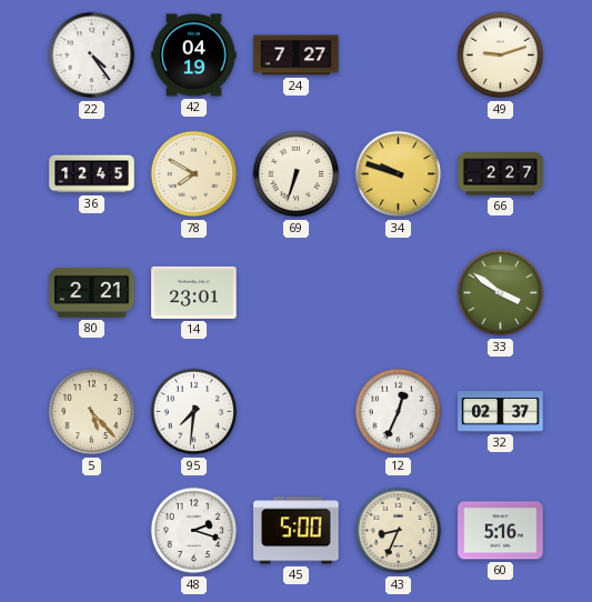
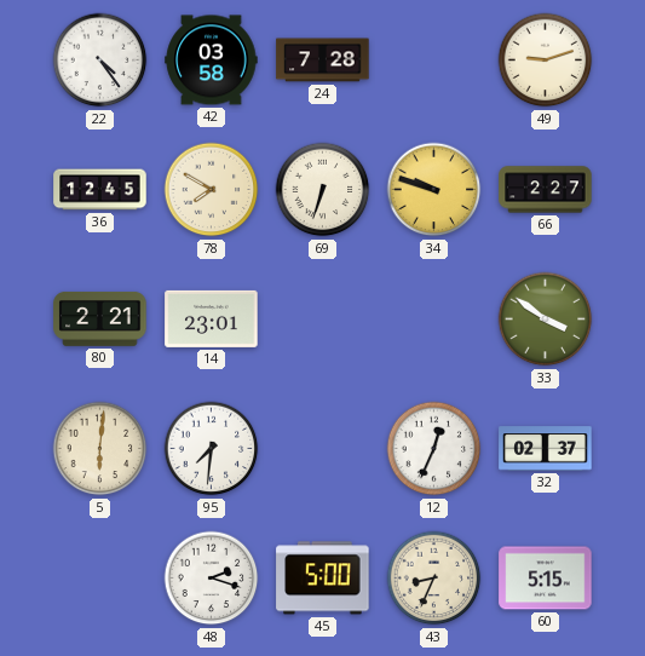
42: 04:19 -> 03:58 (212, 61)
24: 7:27 -> 7:28 (323, 61)
5: 5:23 -> 6:01 (100, 449)
60: 5:16 -> 5:15 (546, 579)
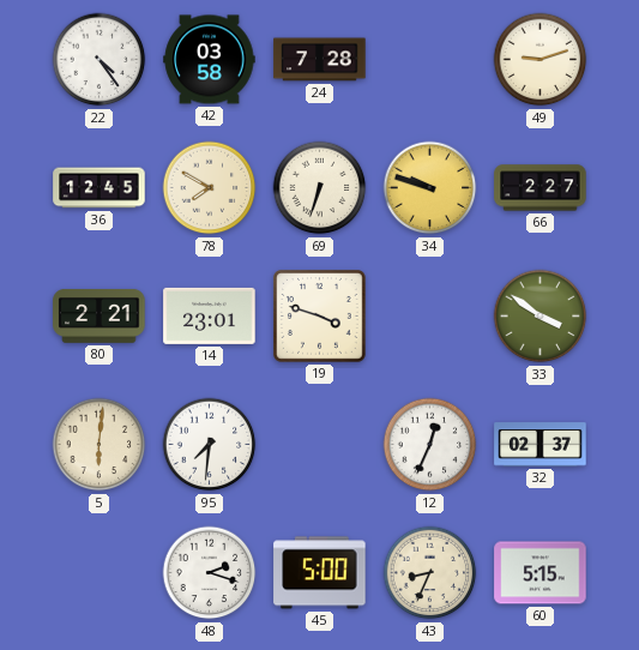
19: none -> 3:48 (320, 317)
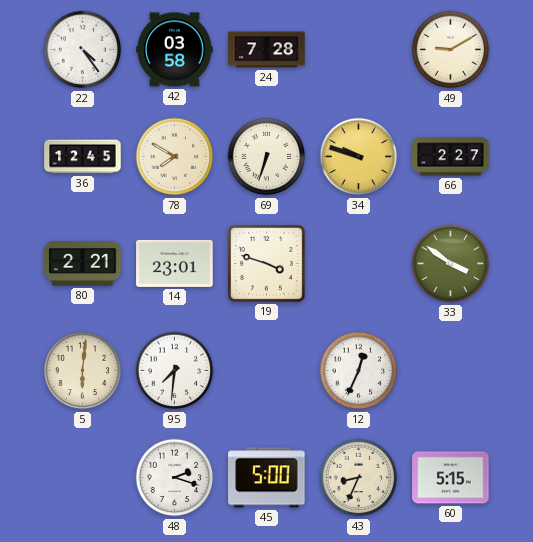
49: 9:12 -> 9:10 (451, 50)
32: 02:37 -> none (541, 445)
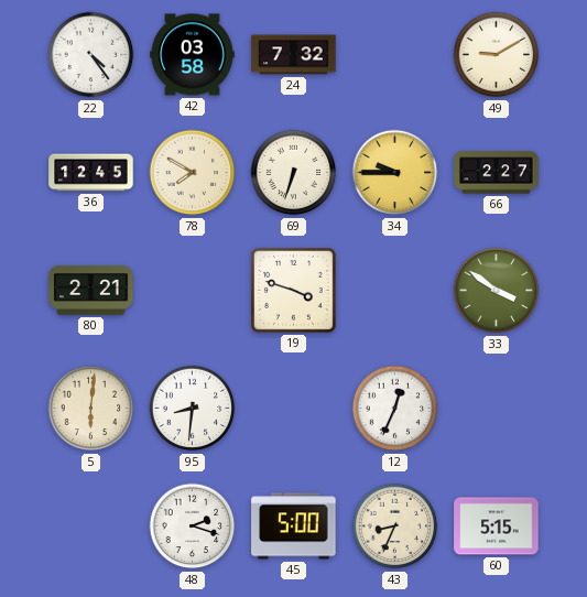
24: 7:28 -> 7:32 (294, 55)
34: 9:48 -> 9:45 (395, 173)
14: 23:01 -> none (175, 263)
95: 7:31 -> 8:31 (193, 409)
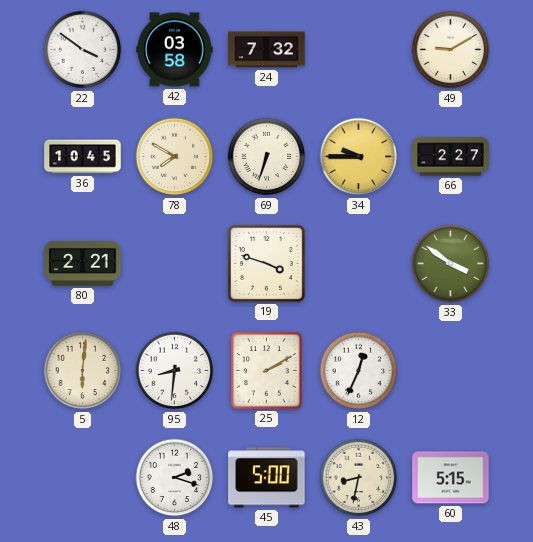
22: 4:24 -> 3:51 (83, 50)
36: 12:45 -> 10:45 (83, 157)
25: none -> 2:10 (267, 371)
43: 8:34 -> 8:32 (359, 478)
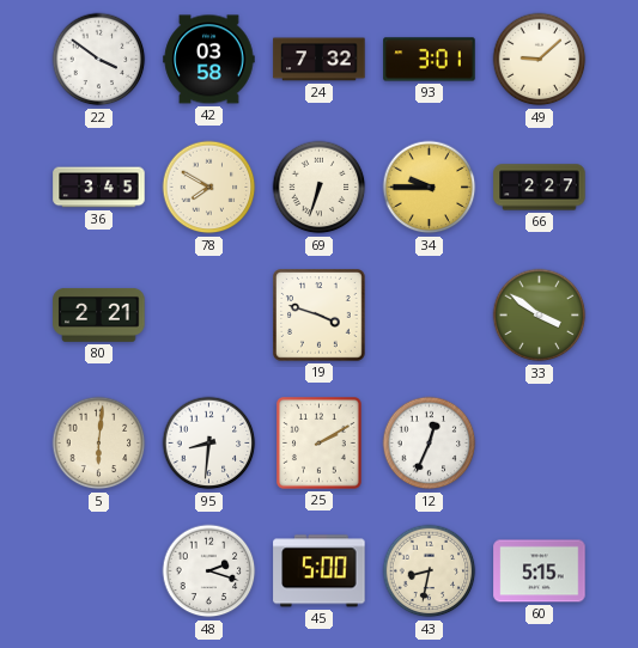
93: none -> 3:01 (430, 60)
49: 9:10 -> 9:08 (540, 60)
36: 10:45 -> 3:45 (99, 188)
